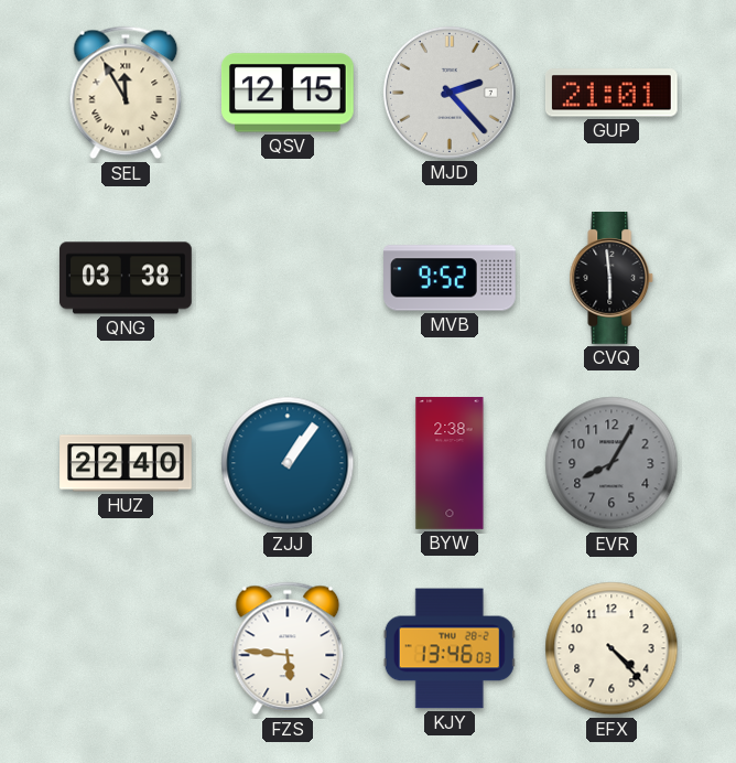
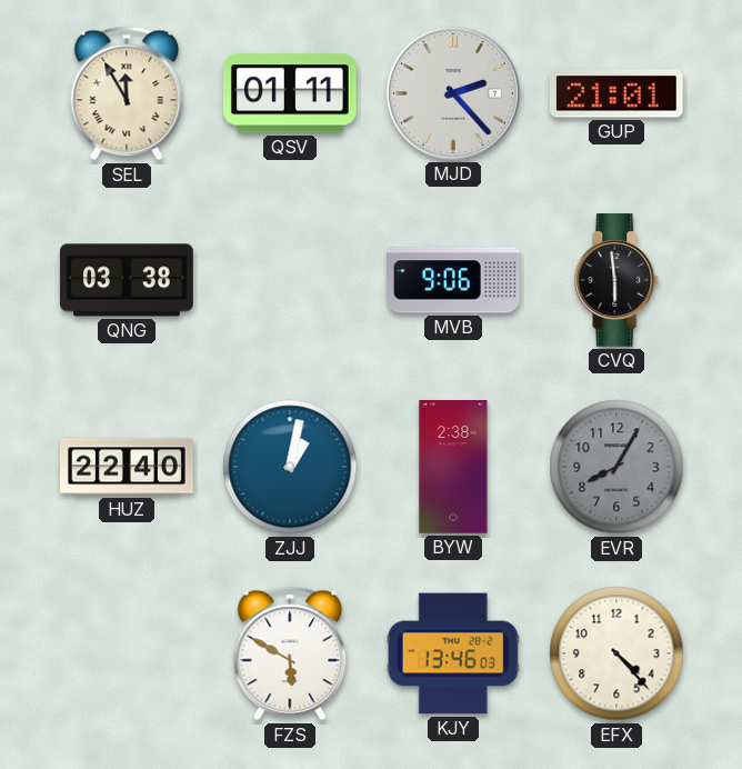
QSV: 12:15 -> 01:11 (290, 93)
MVB: 9:52 -> 9:06 (454, 280)
ZJJ: 1:06 -> 1:02 (290, 467)
FZS: 5:46 -> 5:50 (290, 653)
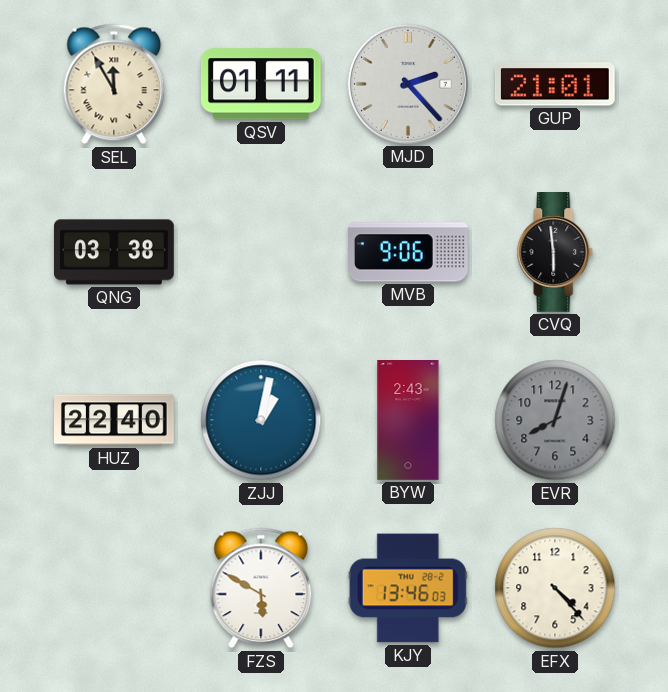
BYW: 2:38 -> 2:43 (408, 421)
EVR: 8:05 -> 8:03 (555, 420)
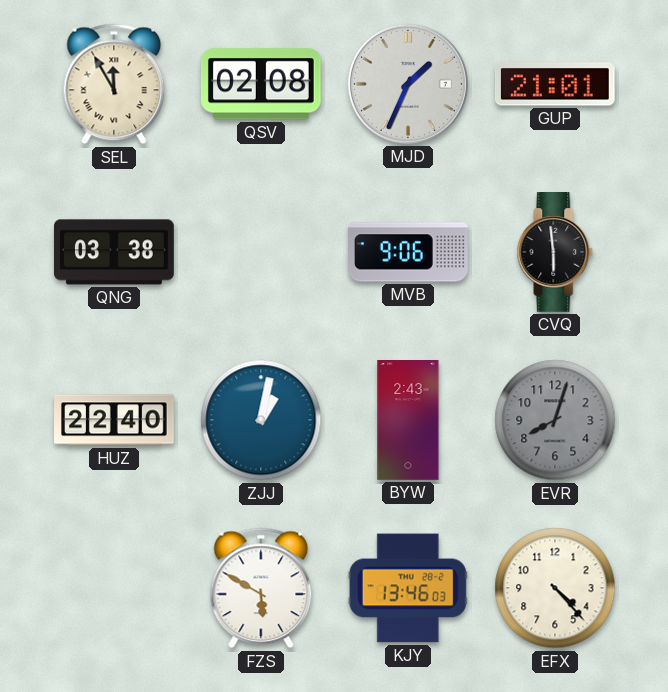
QSV: 01:11 -> 02:08 (261, 84)
MJD: 2:23 -> 1:34 (408, 84)
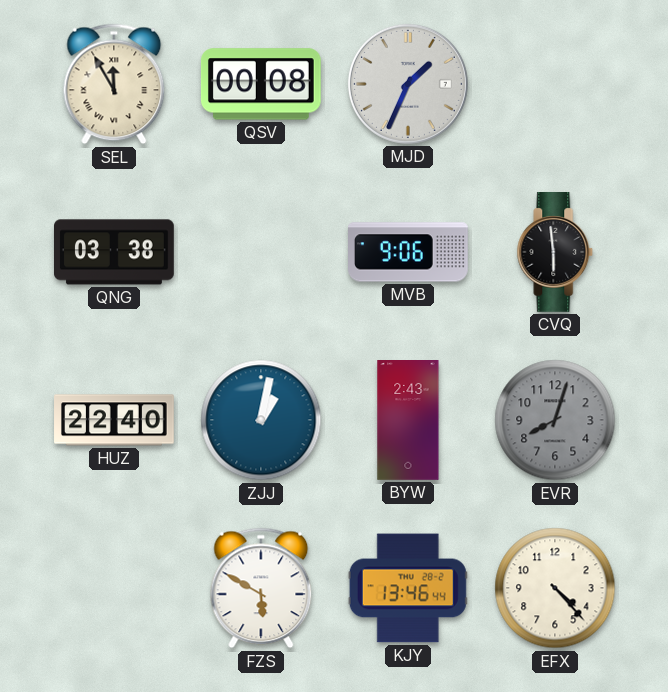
QSV: 02:08 -> 00:08 (261, 84)
GUP: 21:01 -> none (555, 84)
KJY: 13:46:03 -> 13:46:44 (408, 588)
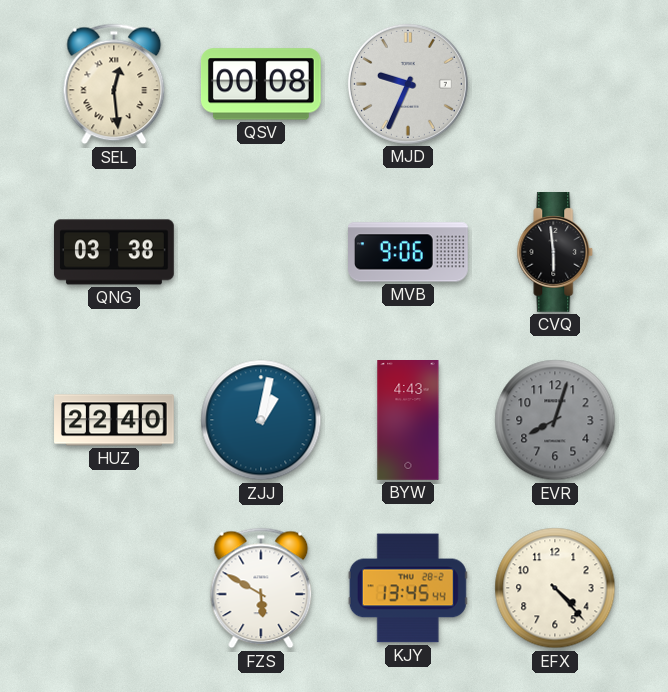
SEL: 11:55 -> 12:29 (114, 84)
MJD: 1:34 -> 9:34 (408, 84)
BYW: 2:43 -> 4:43 (408, 421)
KJY: 13:46 -> 13:45 (408, 588)
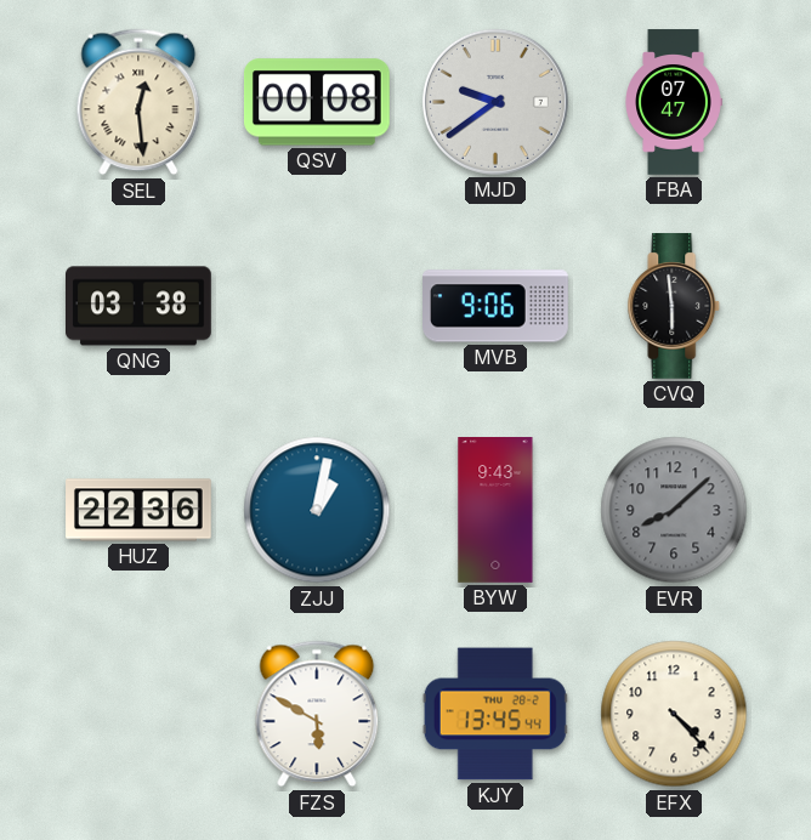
MJD: 9:34 -> 9:39 (495, 102)
FBA: none -> 07:47 (674, 102)
HUZ: 22:40 -> 22:36 (138, 510)
BYW: 4:43 -> 9:43 (495, 511)
EVR: 8:03 -> 8:08 (674, 510)
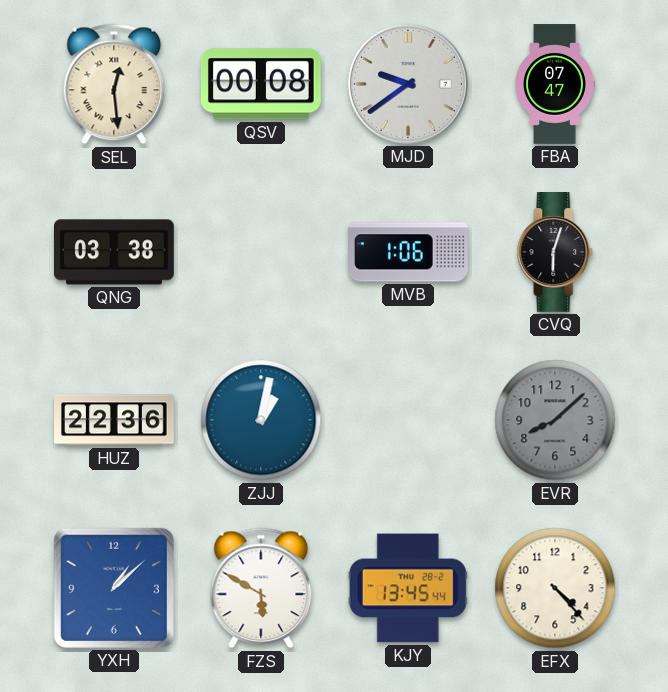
MVB: 9:06 -> 1:06 (409, 252)
CVQ: 5:59 -> 6:03 (555, 253)
BYW: 9:43 -> none (495, 511)
YXH: none -> 1:08 (114, 588)
